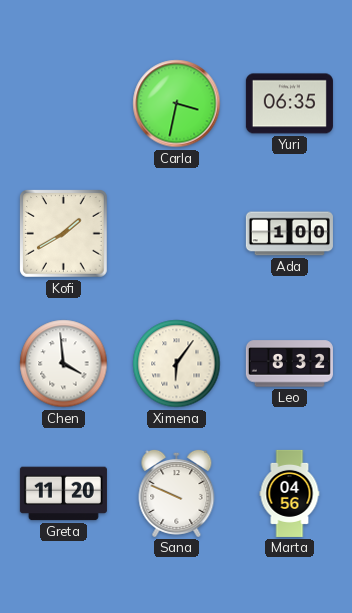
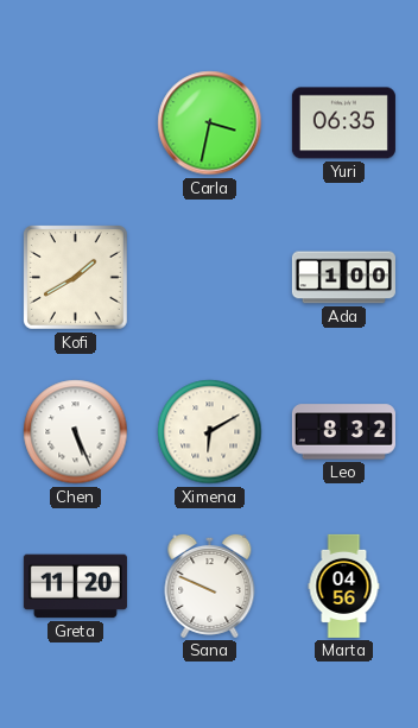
Chen: 3:59 -> 5:26 (76, 432)
Ximena: 6:06 -> 6:10 (210, 432)
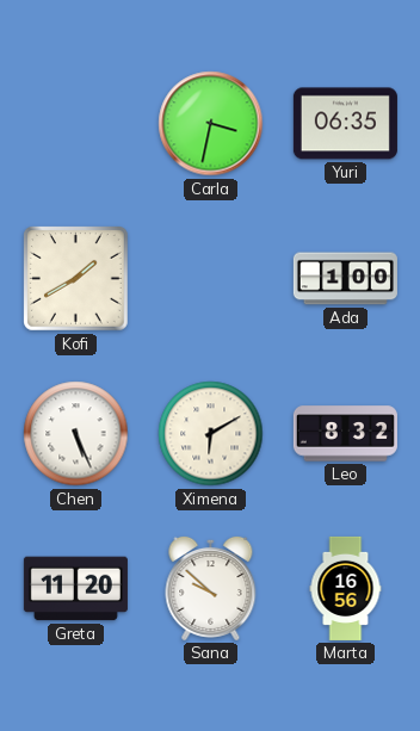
Sana: 9:49 -> 9:52 (211, 588)
Marta: 04:56 -> 16:56 (346, 588)
